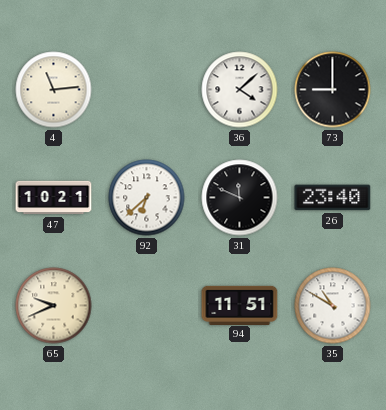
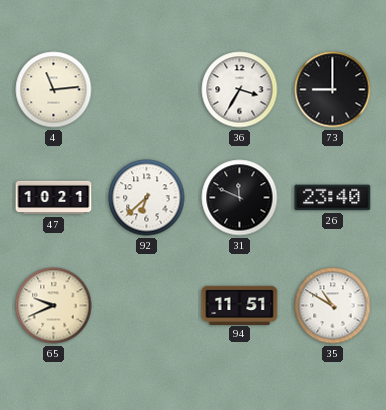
36: 4:08 -> 3:35 (240, 90)
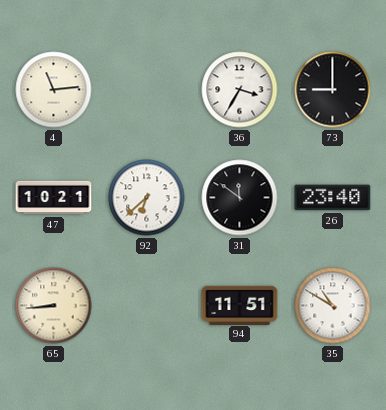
31: 11:49 -> 11:51 (240, 198)
65: 9:41 -> 8:44 (54, 306)
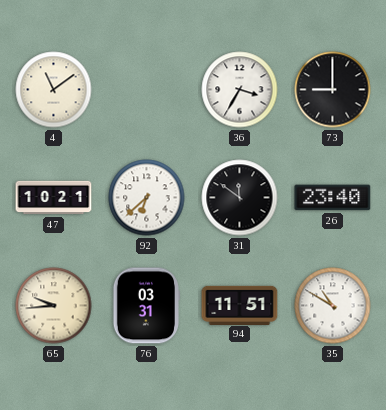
4: 11:14 -> 11:09 (54, 90)
65: 8:44 -> 9:44 (54, 306)
76: none -> 03:31 (145, 306)
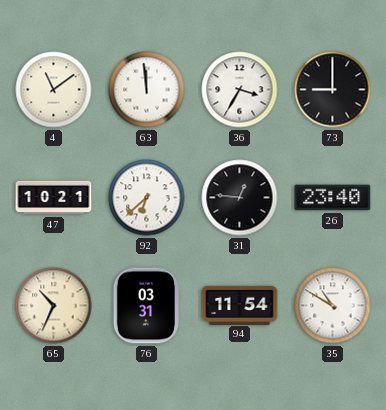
63: none -> 11:59 (147, 90)
31: 11:51 -> 12:46 (240, 198)
65: 9:44 -> 10:34 (54, 306)
94: 11:51 -> 11:54 (240, 305)
